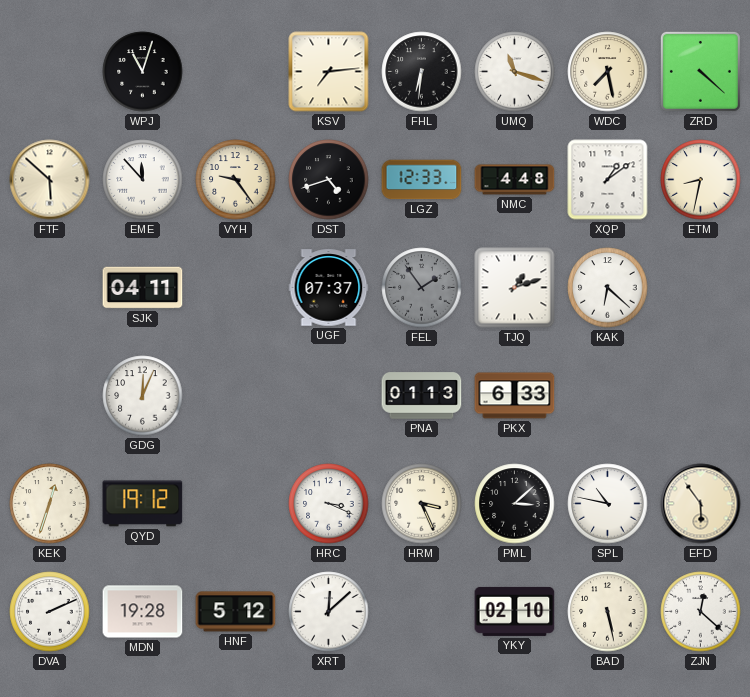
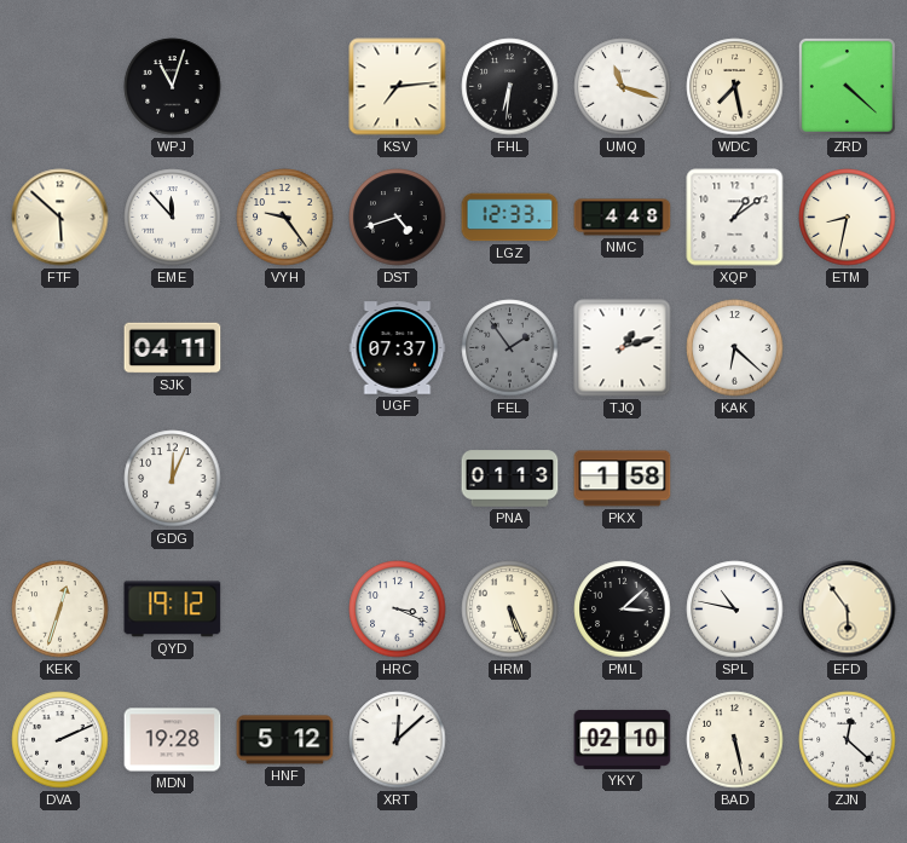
PKX: 6:33 -> 1:58 (623, 479)
HRM: 3:26 -> 5:26 (510, 610)
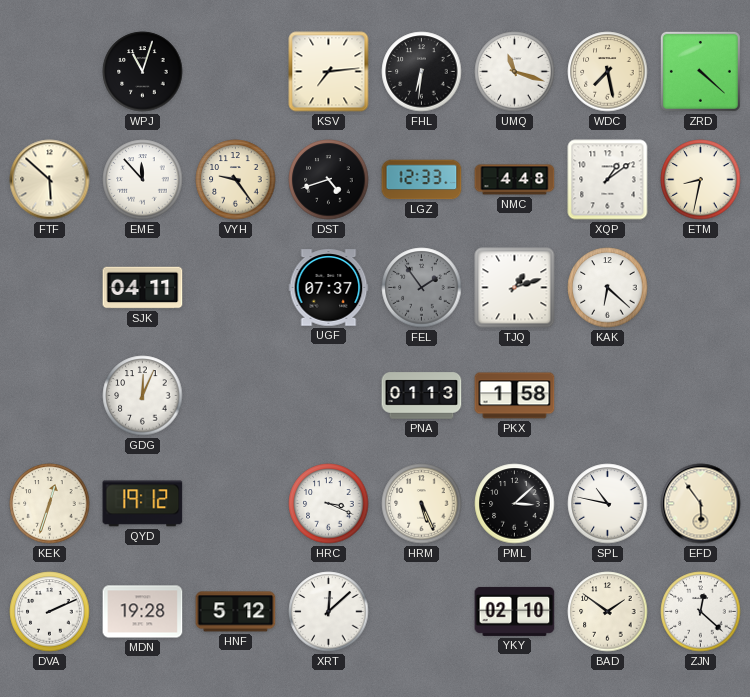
BAD: 5:28 -> 1:51 (608, 612)
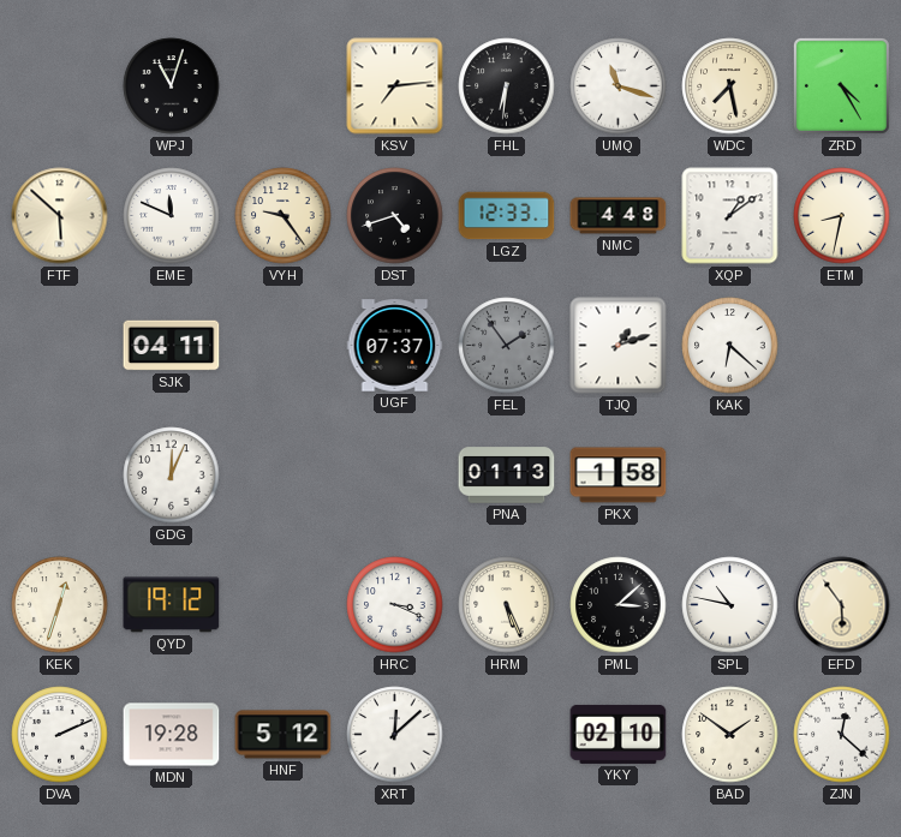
ZRD: 4:22 -> 4:25 (841, 85)
EME: 11:53 -> 11:49 (172, 216)
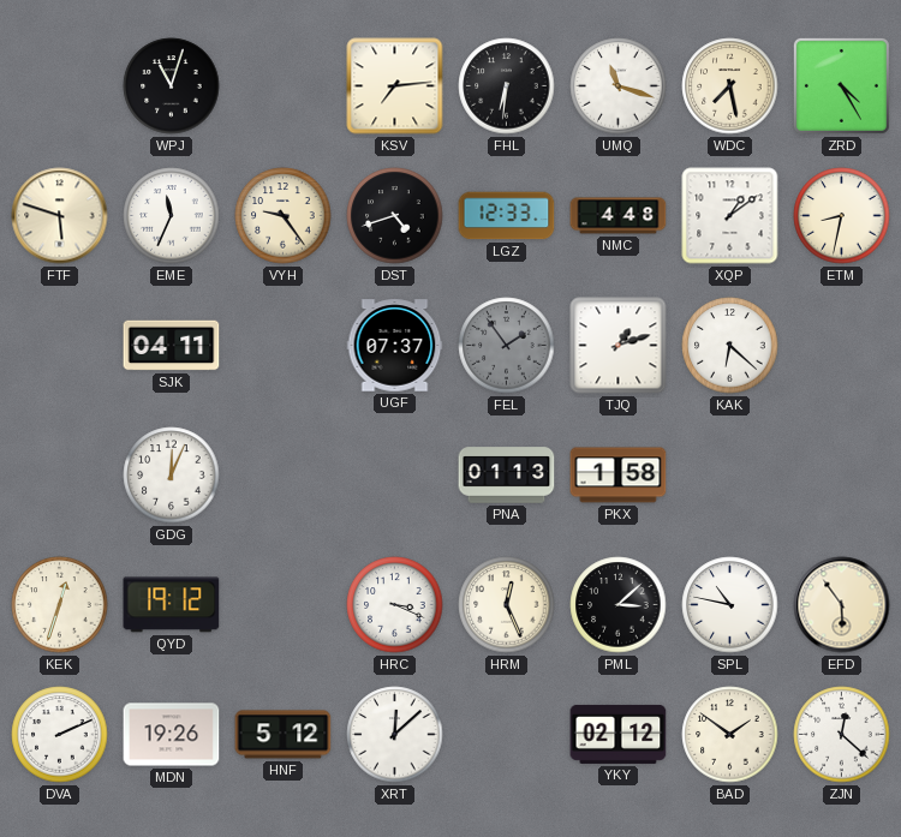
FTF: 5:52 -> 5:48 (60, 216)
EME: 11:49 -> 11:34 (172, 216)
HRM: 5:26 -> 12:26 (507, 605)
MDN: 19:28 -> 19:26 (172, 735)
YKY: 02:10 -> 02:12 (619, 734)
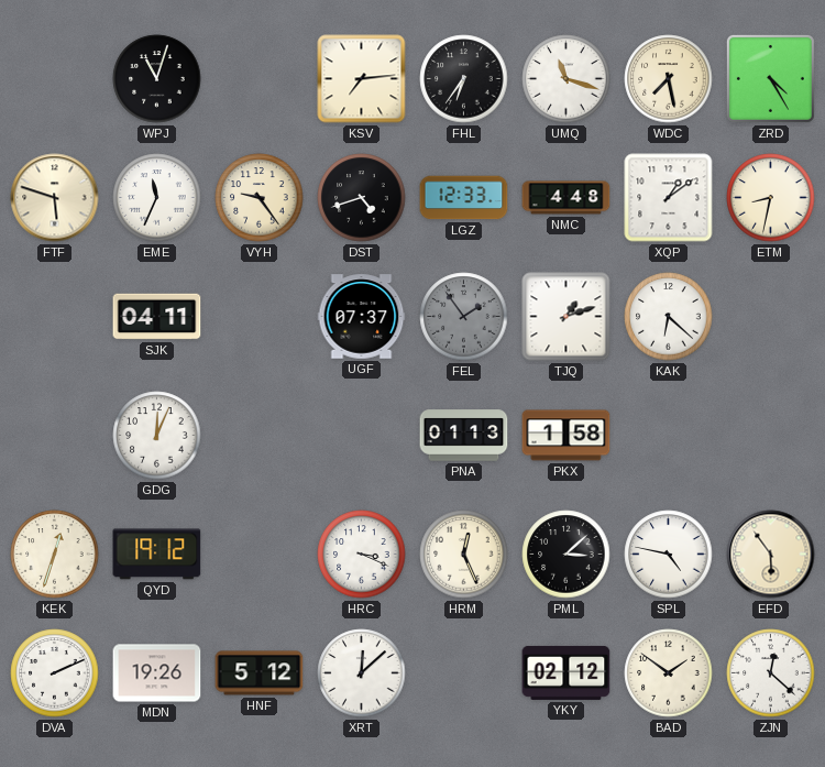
FHL: 6:31 -> 6:36 (464, 79)
SPL: 10:47 -> 4:47 (669, 555)
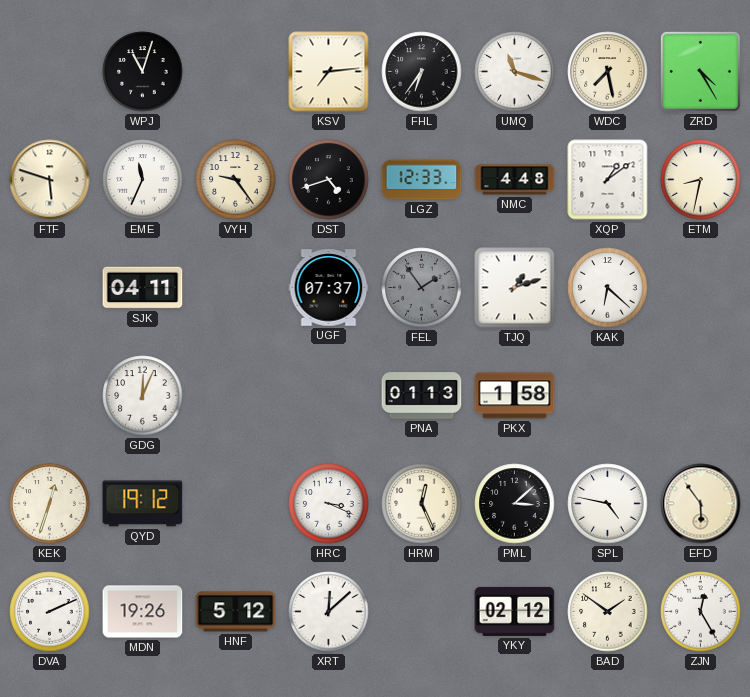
ZJN: 12:22 -> 12:25 (701, 612)
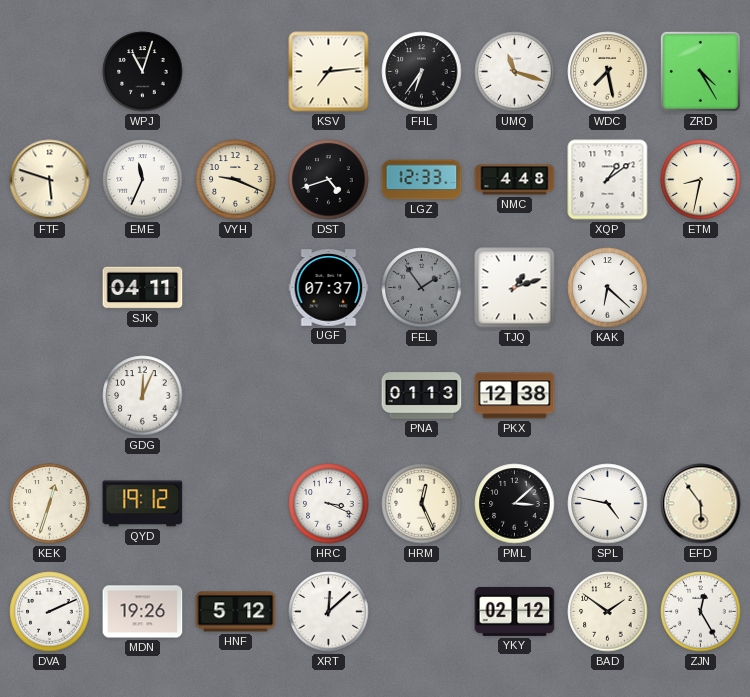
VYH: 9:24 -> 9:19 (236, 180)
PKX: 1:58 -> 12:38 (515, 396)
